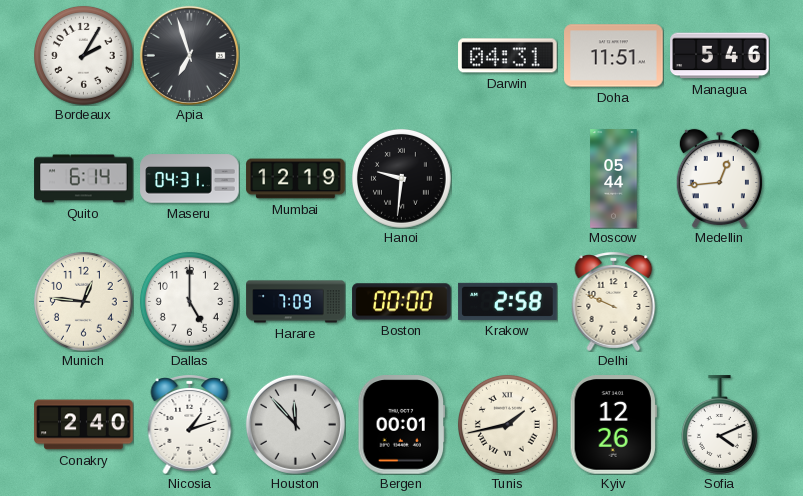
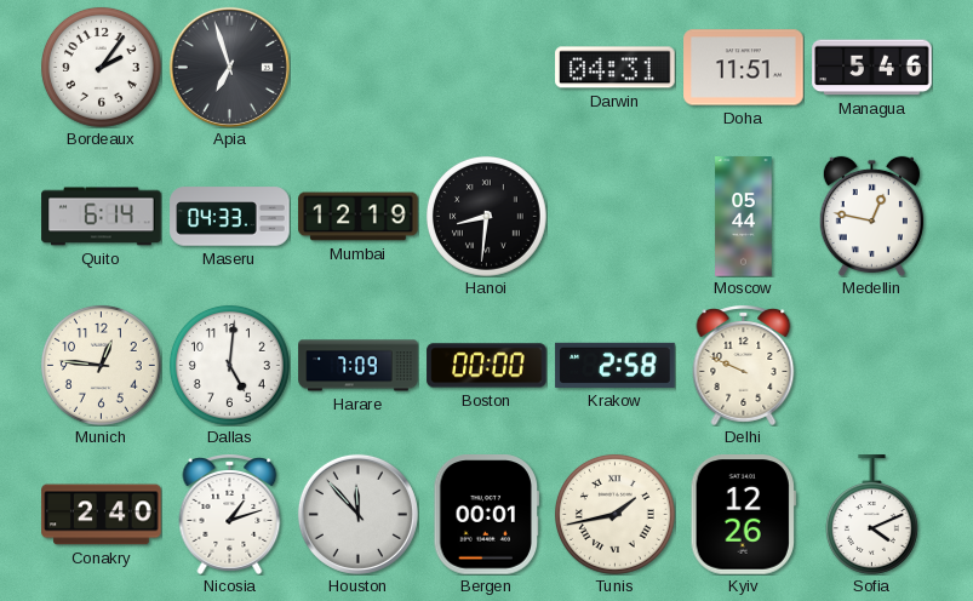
Bordeaux: 2:05 -> 2:06 (101, 67)
Maseru: 04:31 -> 04:33 (230, 217)
Hanoi: 9:31 -> 8:31 (486, 216)
Medellin: 12:44 -> 12:47 (871, 216)
Dallas: 5:00 -> 5:01 (229, 365)
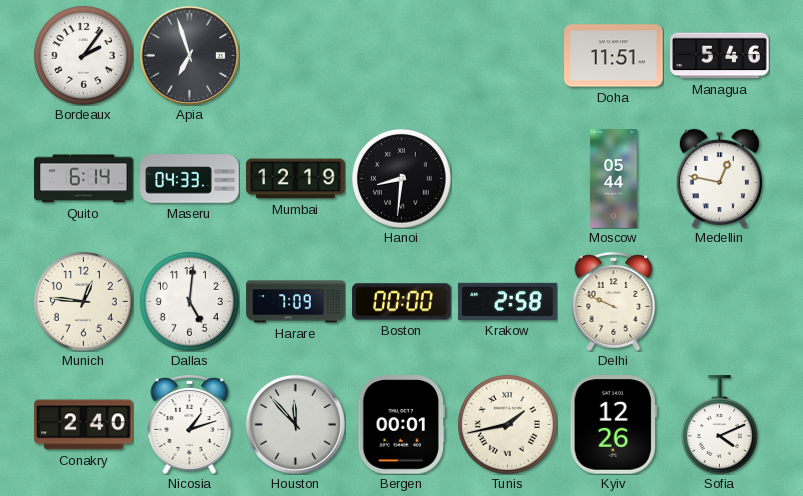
Darwin: 04:31 -> none (616, 68)
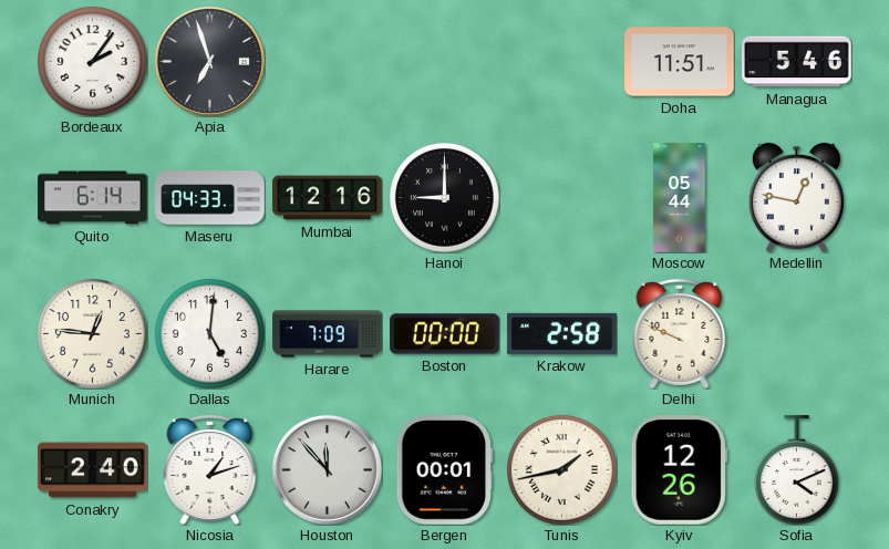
Mumbai: 12:19 -> 12:16 (328, 198)
Hanoi: 8:31 -> 9:00 (444, 197)
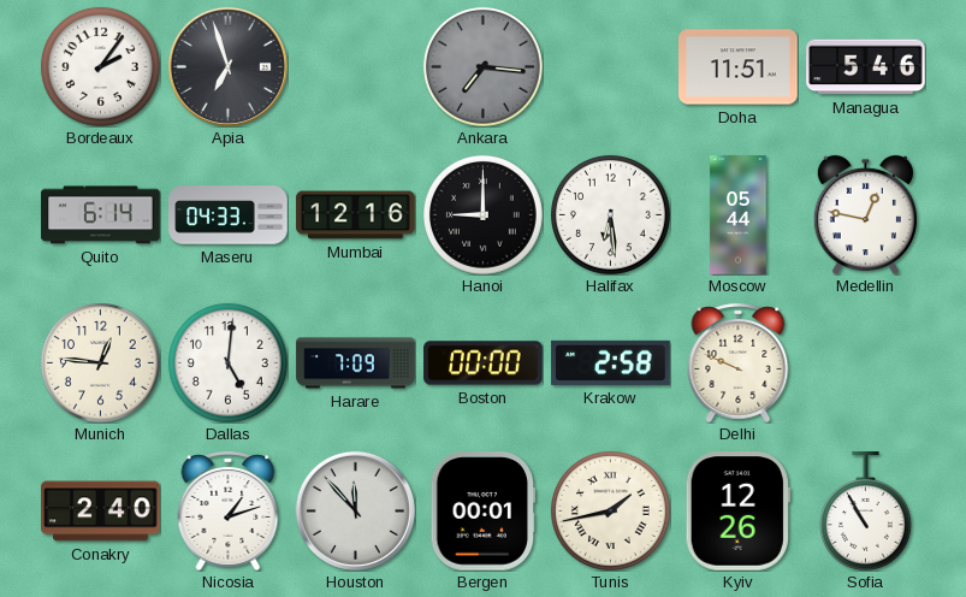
Ankara: none -> 7:16 (482, 66)
Halifax: none -> 6:29 (610, 214)
Sofia: 4:11 -> 10:55 (865, 512)
